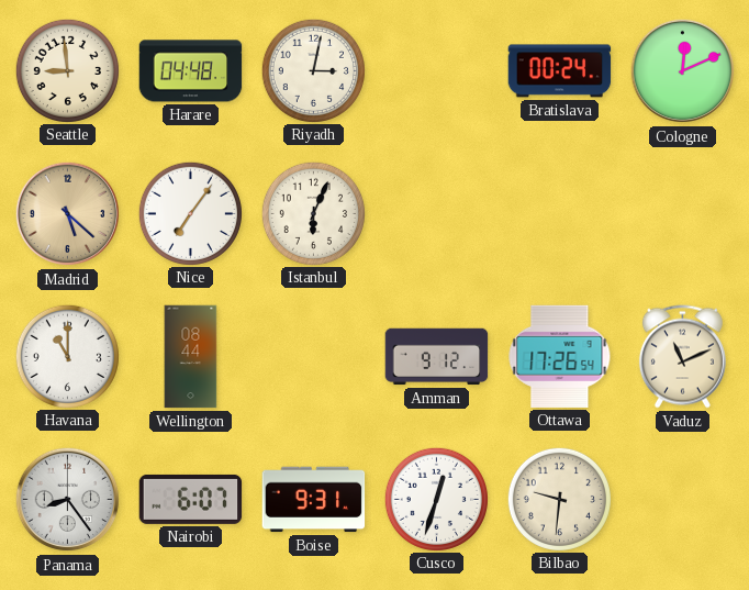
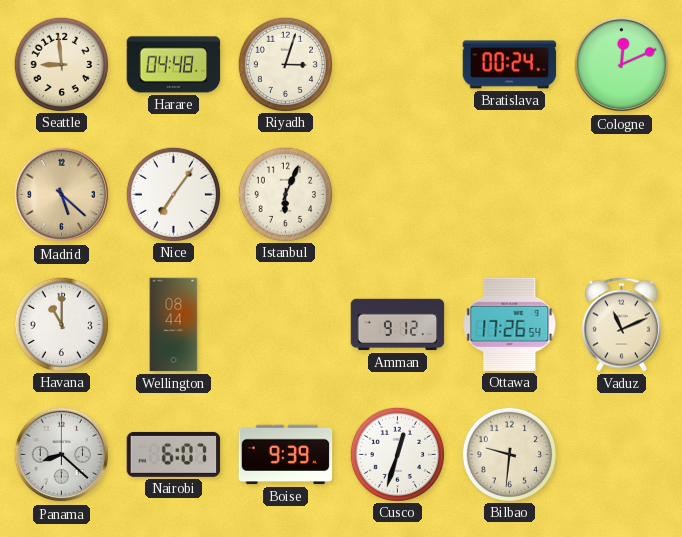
Riyadh: 3:02 -> 3:03 (285, 64)
Panama: 8:24 -> 8:22 (62, 455)
Boise: 9:31 -> 9:39 (286, 455)
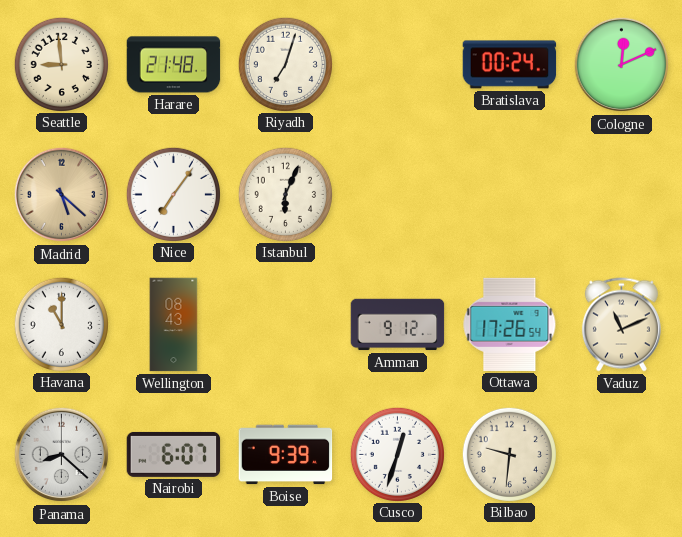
Harare: 04:48 -> 21:48 (174, 65)
Riyadh: 3:03 -> 7:03 (285, 64)
Wellington: 08:44 -> 08:43 (174, 325)
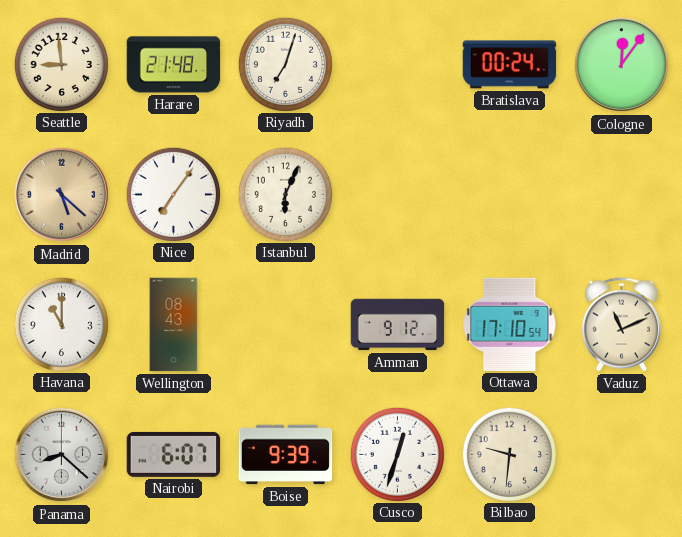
Cologne: 12:11 -> 12:06 (622, 65)
Ottawa: 17:26 -> 17:10 (510, 324)
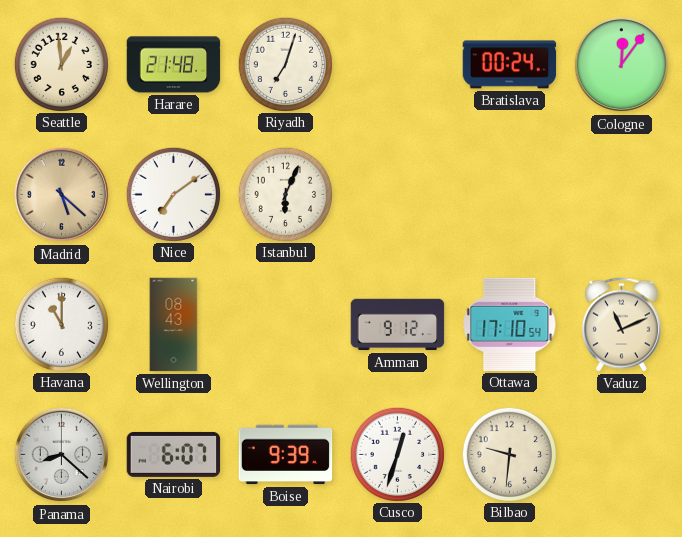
Seattle: 8:59 -> 12:59 (61, 64)
Nice: 7:06 -> 7:09 (173, 194)
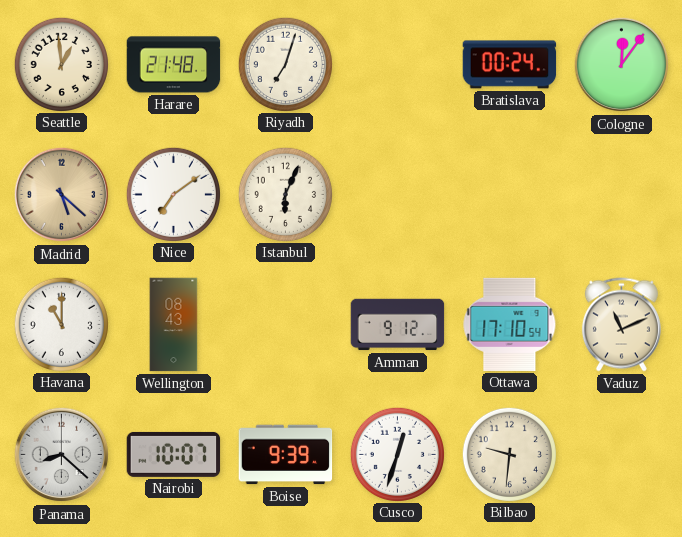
Nairobi: 6:07 -> 10:07 (174, 454)
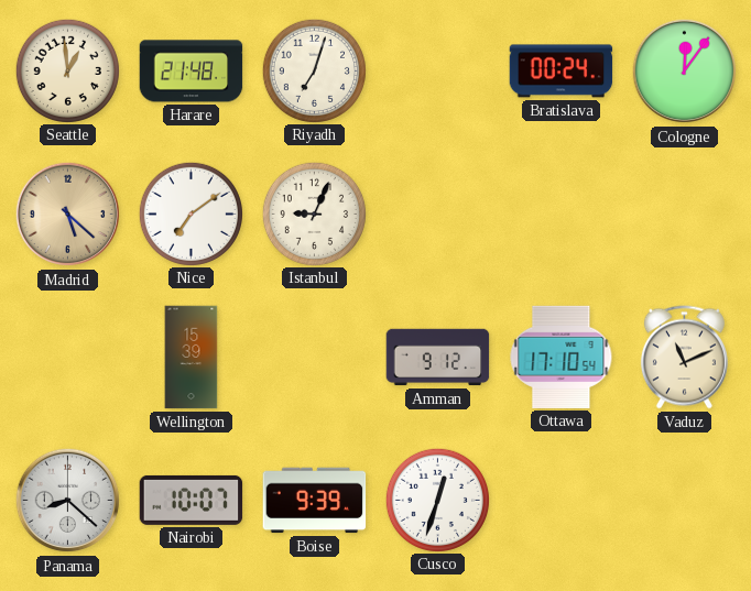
Istanbul: 6:04 -> 9:04 (314, 214)
Havana: 11:00 -> none (61, 324)
Wellington: 08:43 -> 15:39 (192, 358)
Bilbao: 9:31 -> none (509, 454)
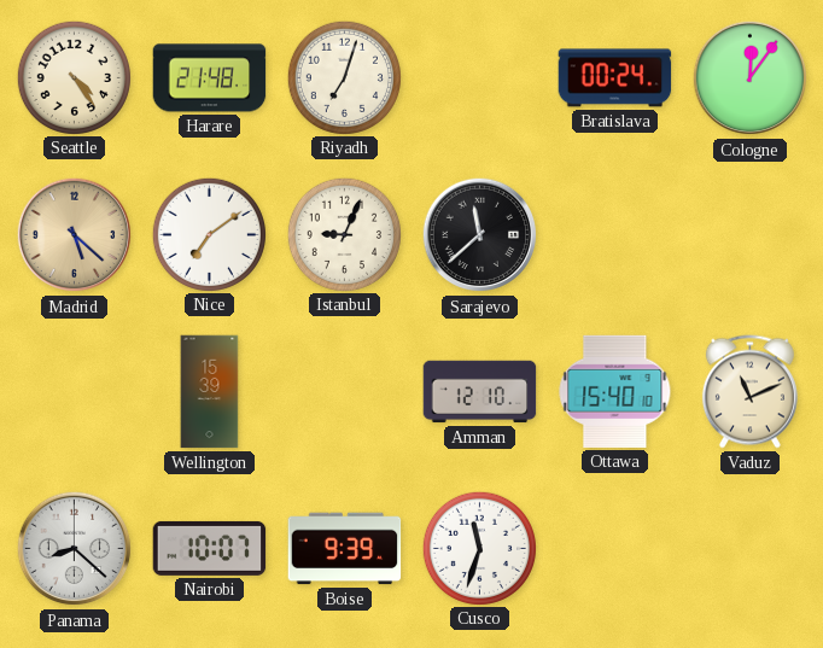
Seattle: 12:59 -> 4:24 (74, 77)
Sarajevo: none -> 11:38 (480, 235)
Amman: 9:12 -> 12:10 (480, 392)
Ottawa: 17:10 -> 15:40 (615, 391)
Cusco: 12:33 -> 11:33 (479, 548)
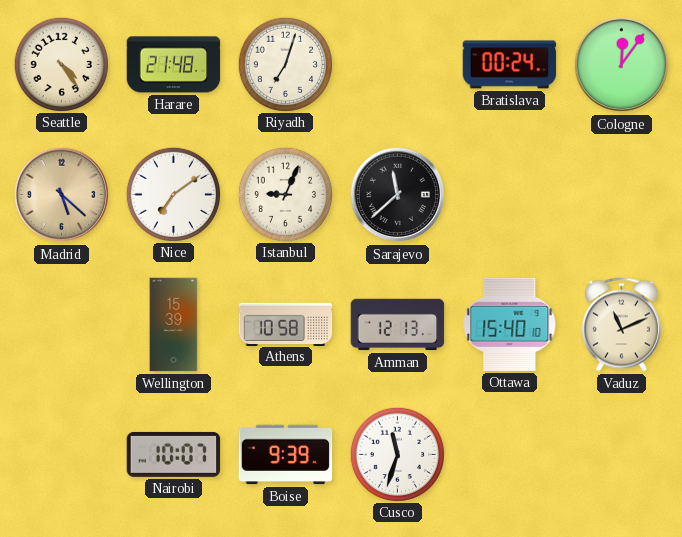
Athens: none -> 10:58 (286, 324)
Amman: 12:10 -> 12:13 (398, 325)
Panama: 8:22 -> none (75, 549)
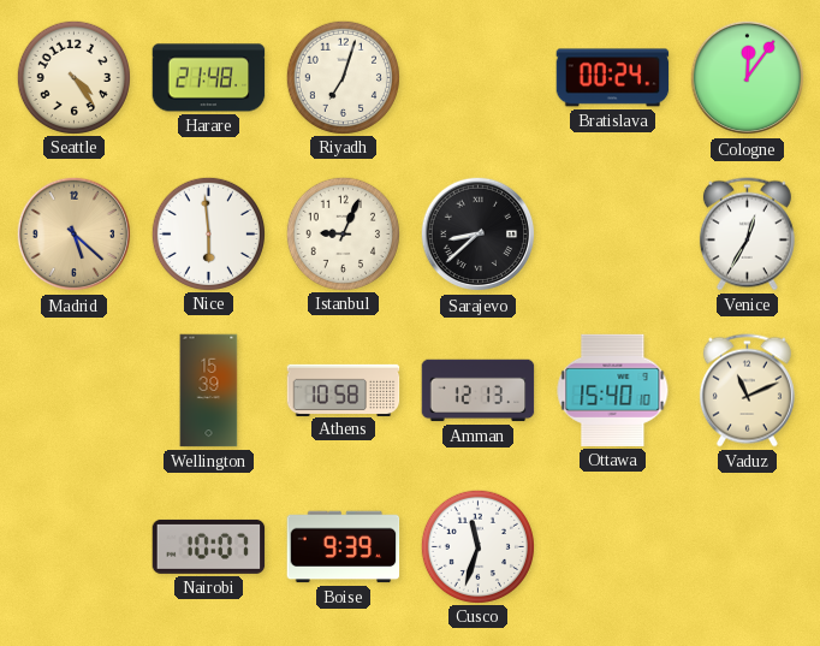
Nice: 7:09 -> 5:59 (208, 233)
Sarajevo: 11:38 -> 8:38 (479, 235)
Venice: none -> 12:35 (747, 235)
